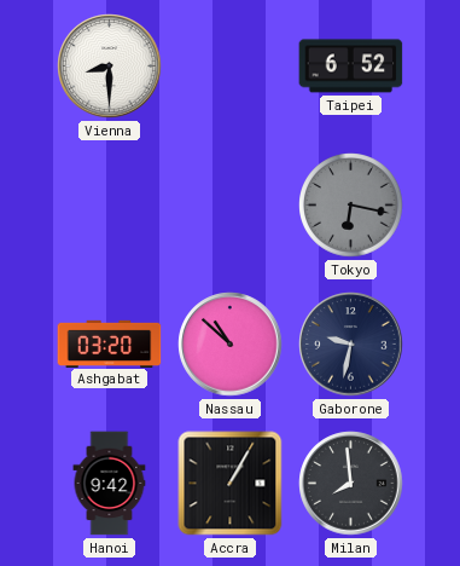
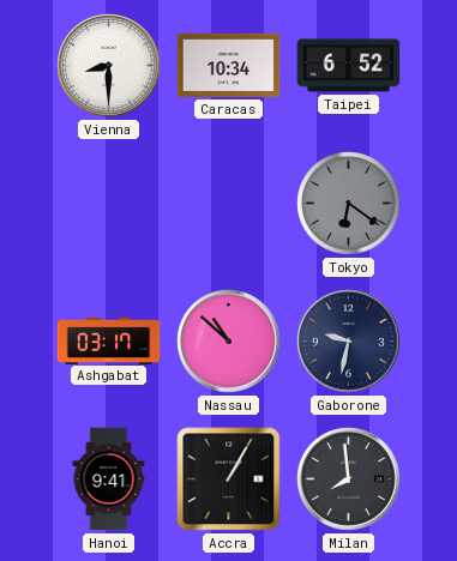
Caracas: none -> 10:34 (229, 65)
Tokyo: 6:17 -> 6:21 (349, 204)
Ashgabat: 03:20 -> 03:17 (109, 340)
Hanoi: 9:42 -> 9:41 (109, 479)
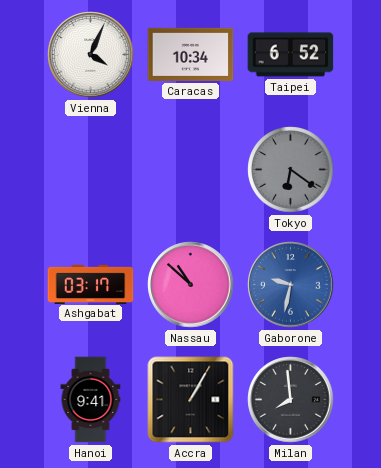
Vienna: 8:30 -> 4:04 (91, 55)
Gaborone dial: navy -> blue (291, 285)
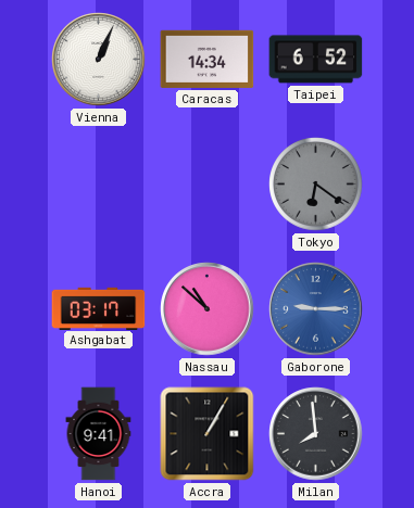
Vienna: 4:04 -> 1:04 (99, 60)
Caracas: 10:34 -> 14:34 (208, 59)
Gaborone: 9:32 -> 9:15 (316, 309)
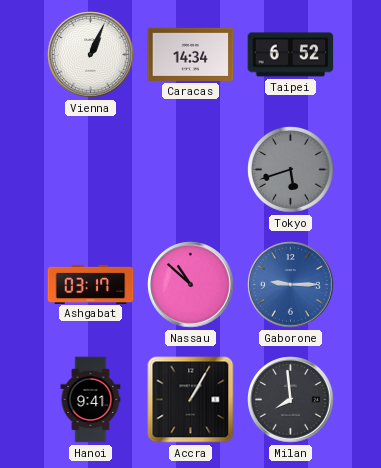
Tokyo: 6:21 -> 5:42 (291, 170)
